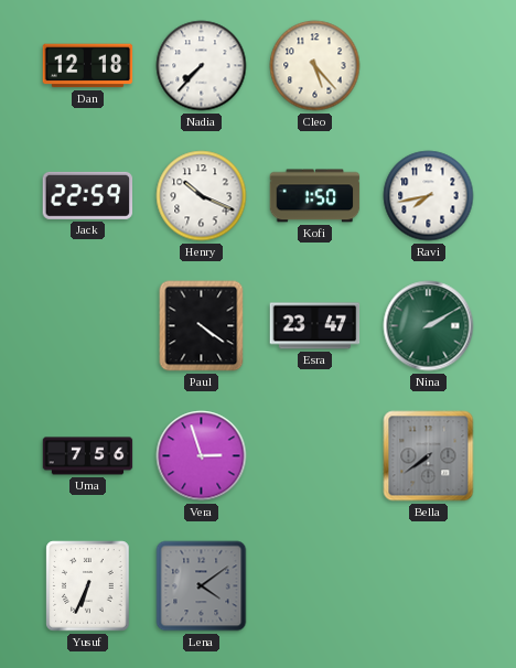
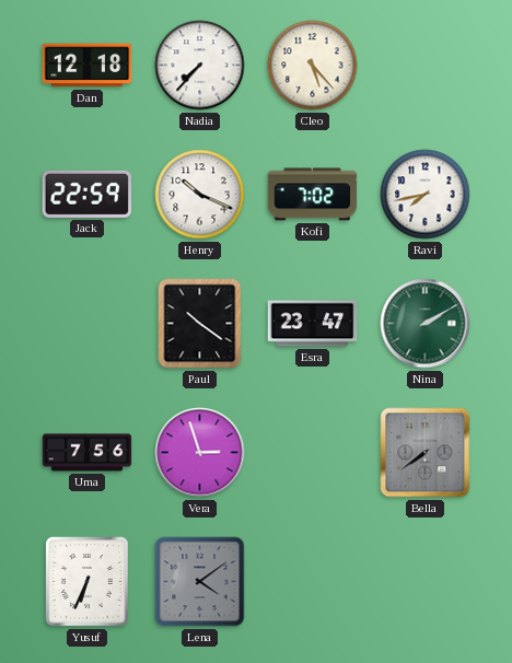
Kofi: 1:50 -> 7:02 (313, 195)
Paul: 4:21 -> 10:21 (200, 324)
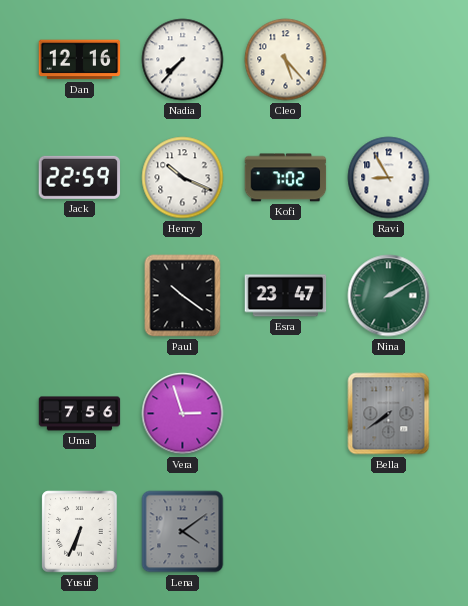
Dan: 12:18 -> 12:16 (80, 60)
Ravi: 7:43 -> 8:55 (389, 178)
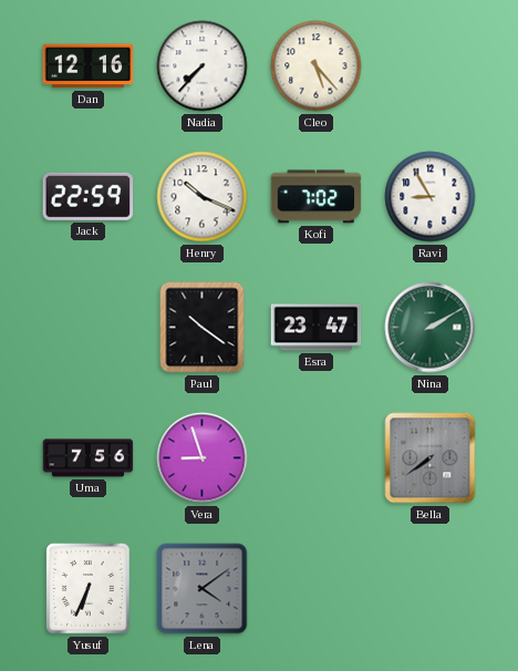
Vera: 2:57 -> 8:57 (203, 458)
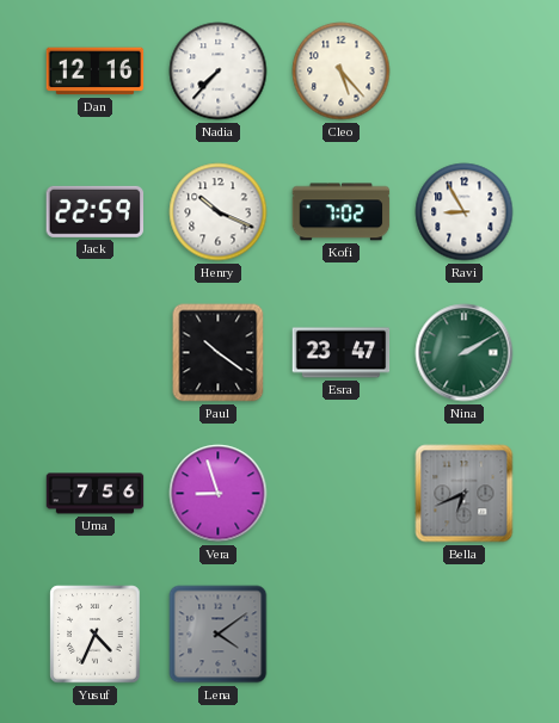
Bella: 7:39 -> 6:41 (465, 494)
Yusuf: 6:34 -> 4:34 (96, 635)
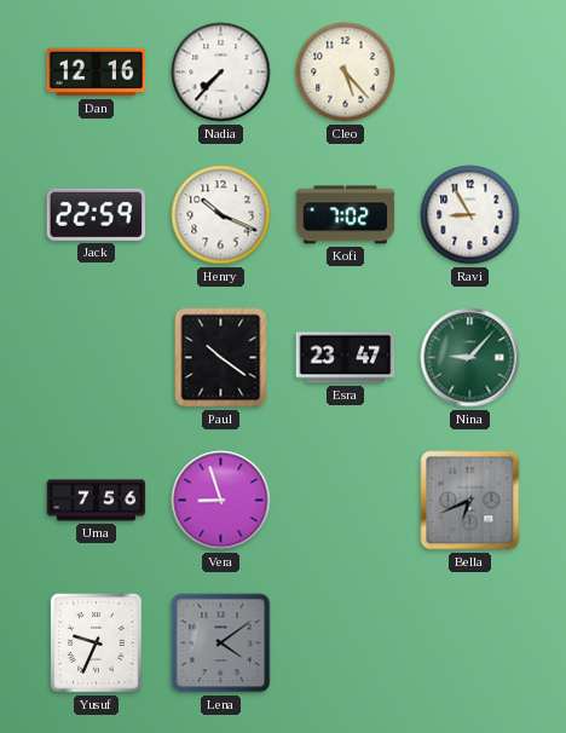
Nina: 2:10 -> 9:07 (470, 358)
Yusuf: 4:34 -> 9:34 (97, 643)
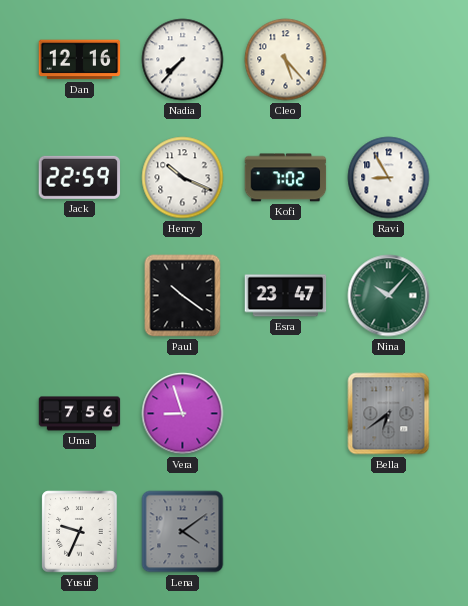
Nina: 9:07 -> 10:07 (389, 296)
Bella: 6:41 -> 6:39 (389, 414)
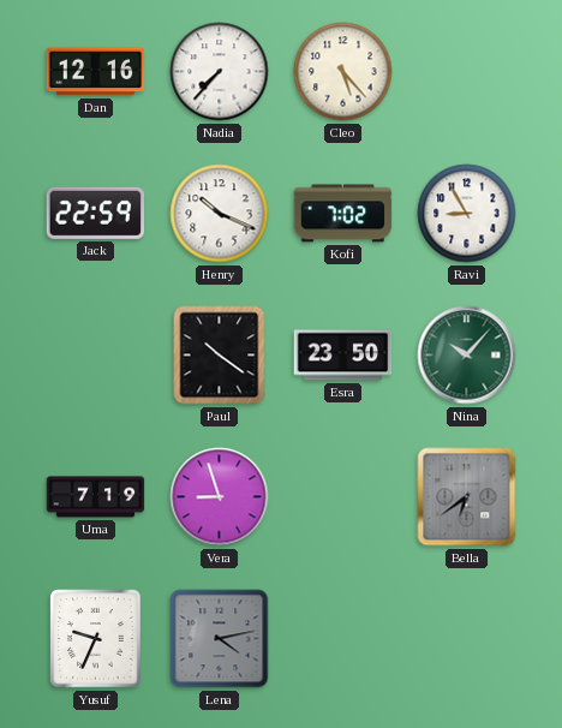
Esra: 23:47 -> 23:50 (343, 356)
Uma: 7:56 -> 7:19 (96, 497)
Lena: 4:09 -> 4:13 (220, 639)
